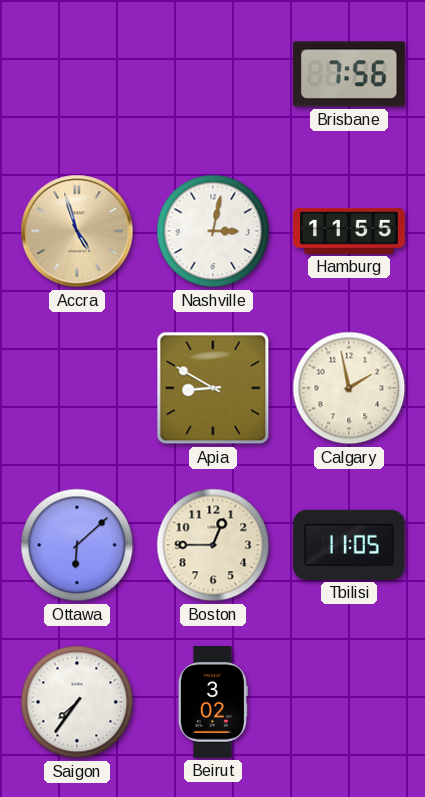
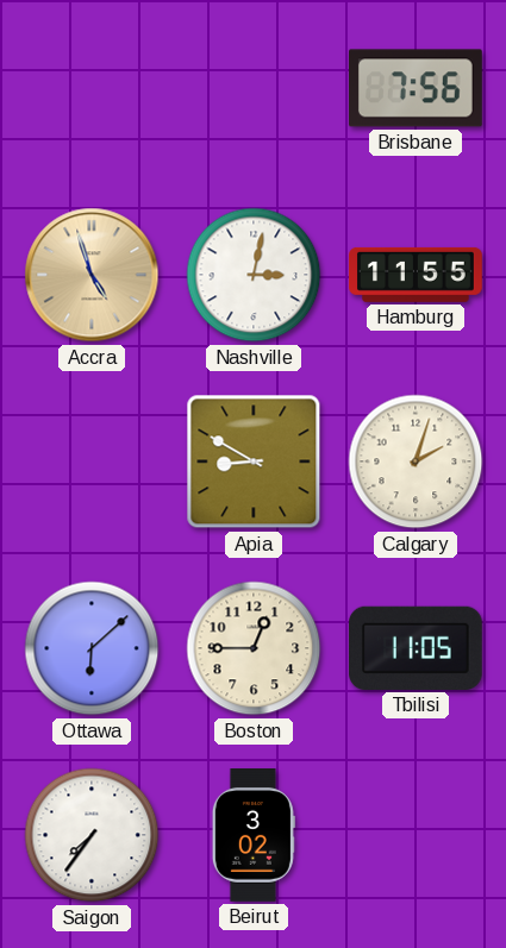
Calgary: 1:58 -> 2:03 (416, 462)
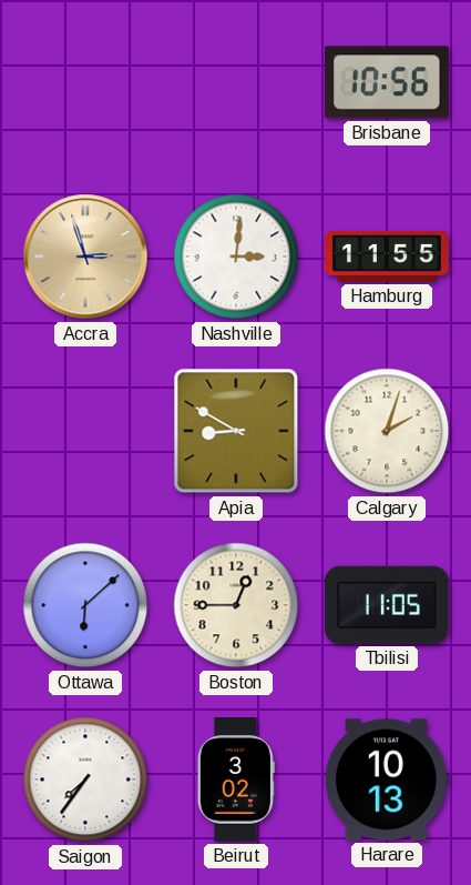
Brisbane: 7:56 -> 10:56 (387, 82)
Accra: 4:57 -> 2:57 (85, 257)
Nashville: 3:02 -> 3:01 (236, 257)
Harare: none -> 10:13 (387, 780)
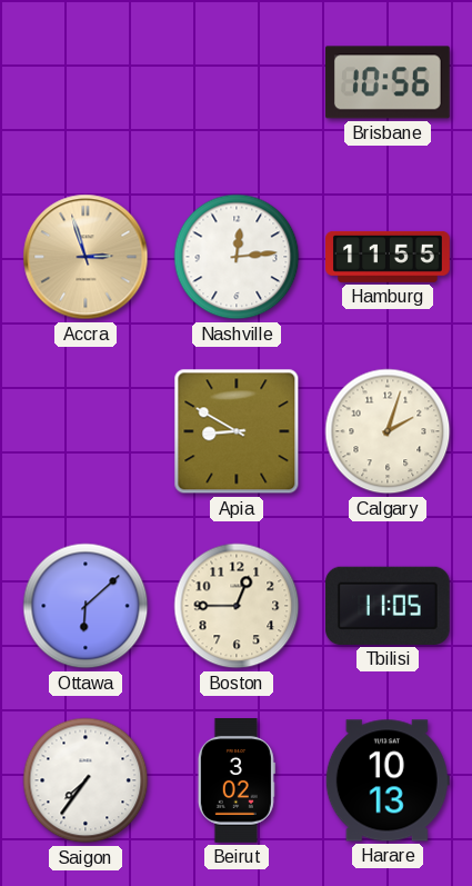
Nashville: 3:01 -> 12:14 (237, 257)
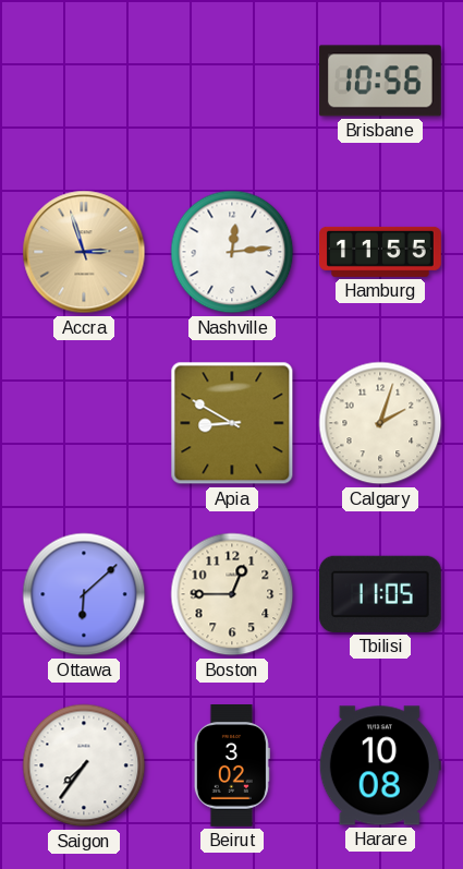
Harare: 10:13 -> 10:08 (380, 765)
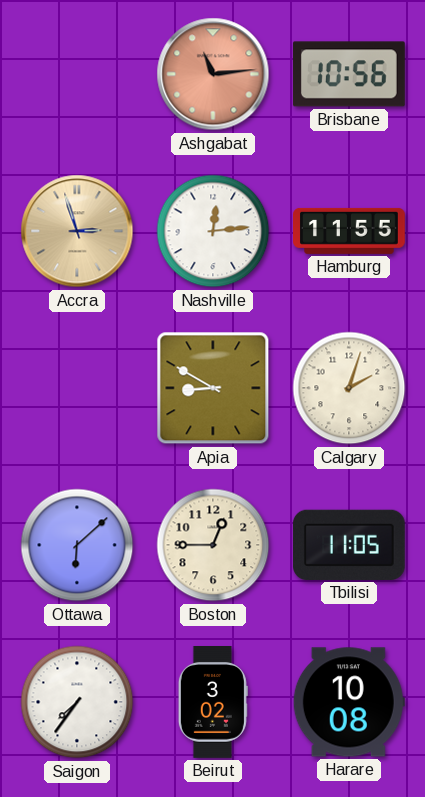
Ashgabat: none -> 11:14 (213, 74)
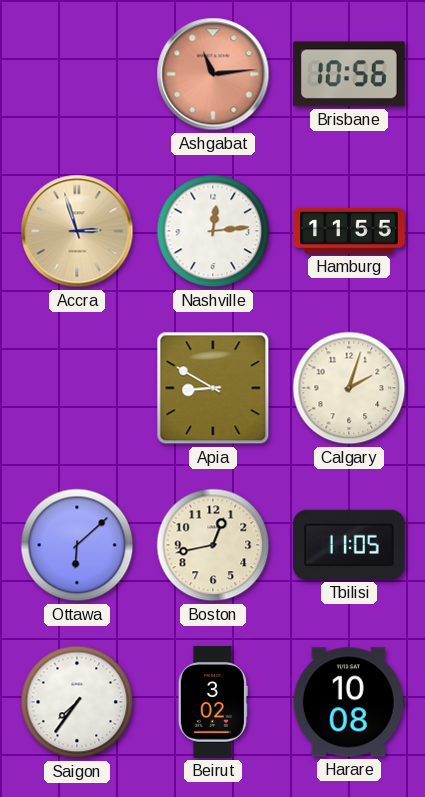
Boston: 12:45 -> 12:43 (213, 545)
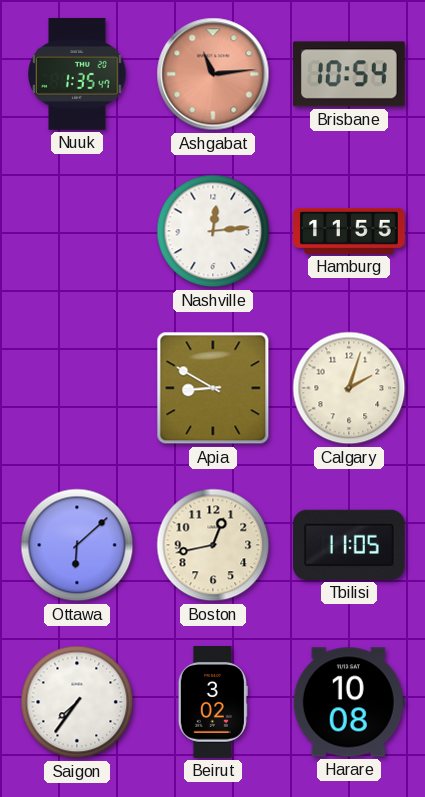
Nuuk: none -> 1:35 (77, 74)
Brisbane: 10:56 -> 10:54 (349, 74)
Accra: 2:57 -> none (77, 231)
